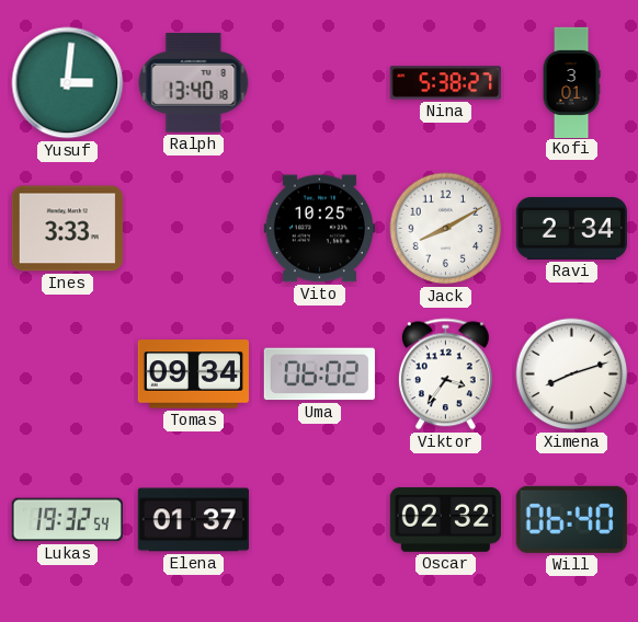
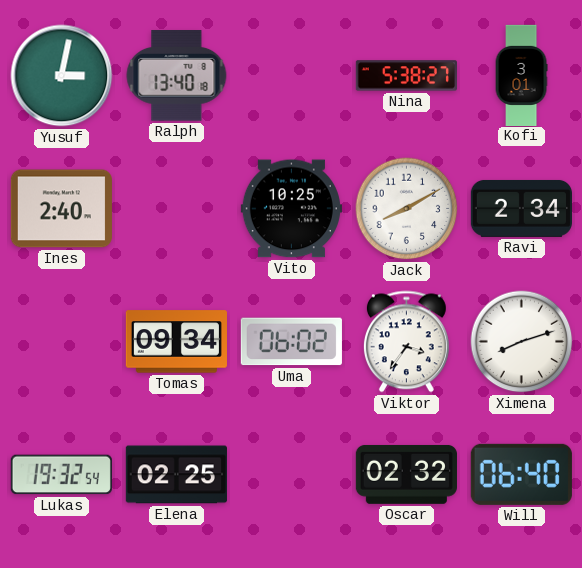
Yusuf: 3:01 -> 3:02 (62, 76)
Ines: 3:33 -> 2:40 (61, 209)
Elena: 01:37 -> 02:25 (176, 475)
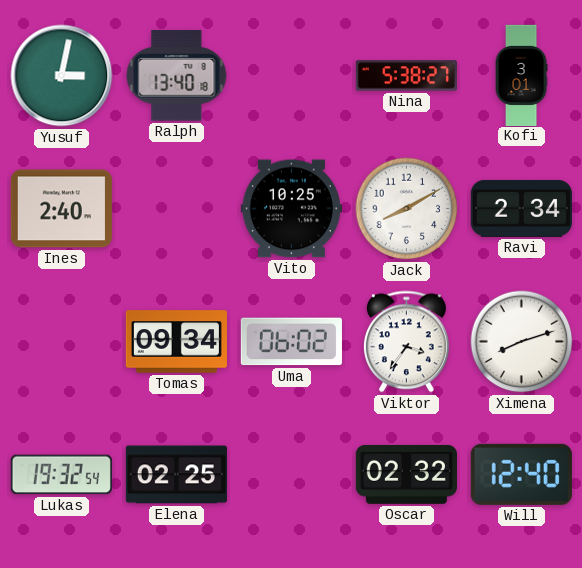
Will: 06:40 -> 12:40 (521, 474)
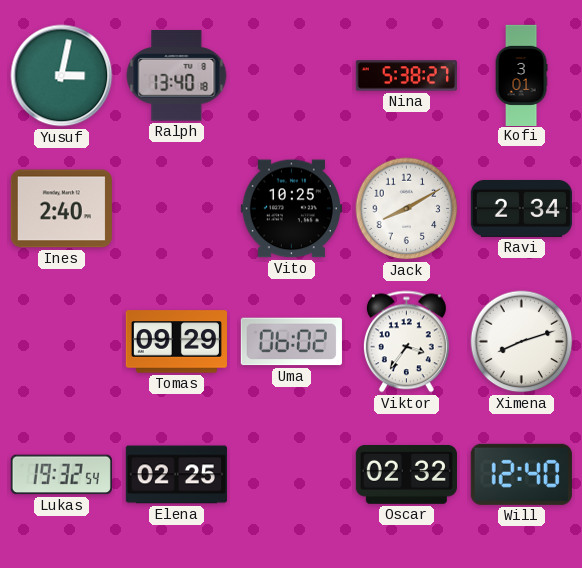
Tomas: 09:34 -> 09:29 (176, 342)
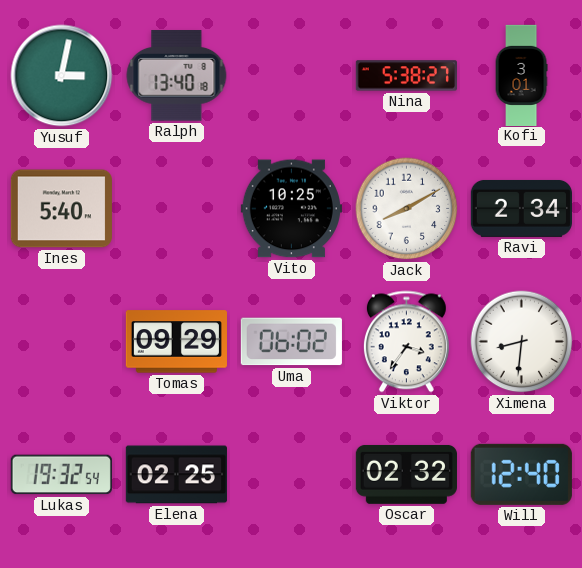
Ines: 2:40 -> 5:40 (61, 209)
Ximena: 8:12 -> 8:31 (522, 342)
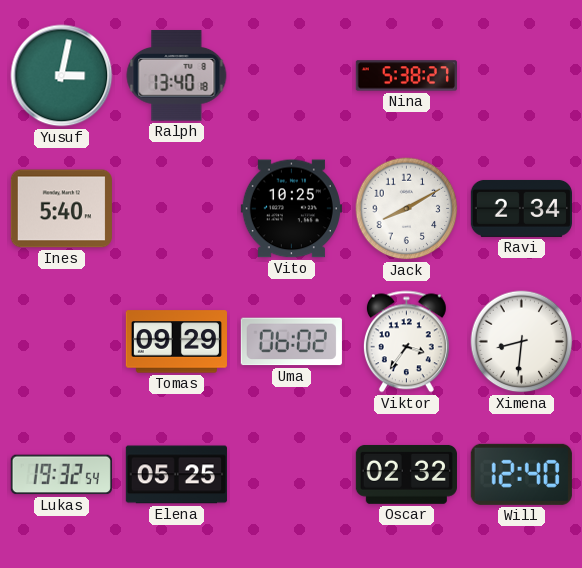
Kofi: 3:01 -> none (521, 75)
Elena: 02:25 -> 05:25 (176, 475)
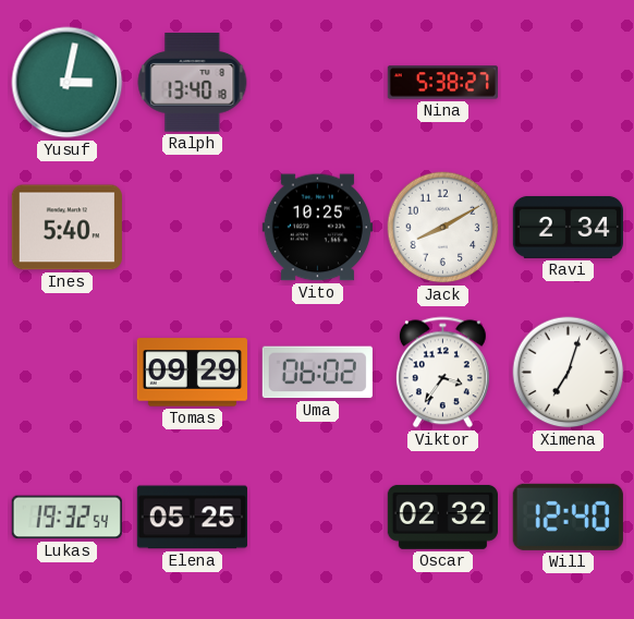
Ximena: 8:31 -> 7:03 (569, 373)
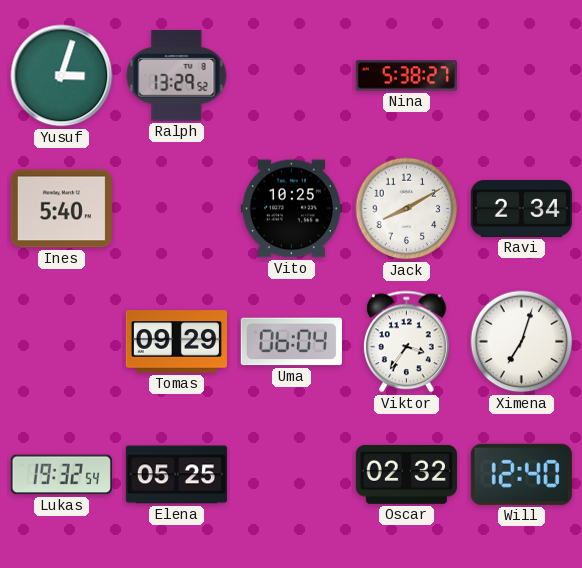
Yusuf: 3:02 -> 3:03 (62, 76)
Ralph: 13:40 -> 13:29 (177, 76)
Uma: 06:02 -> 06:04 (291, 342)
